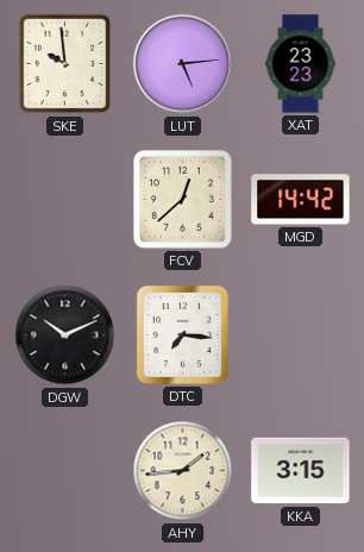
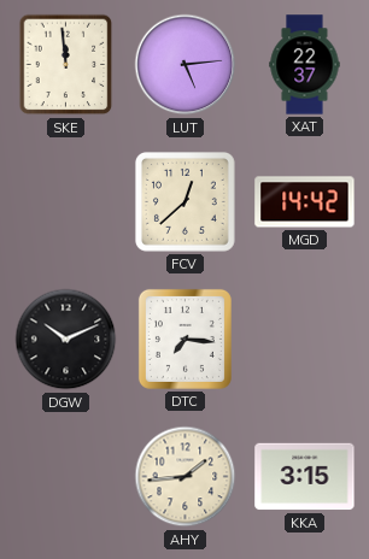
SKE: 9:59 -> 11:59 (66, 65)
XAT: 23:23 -> 22:37 (305, 65)
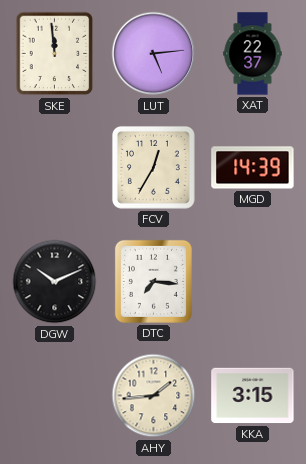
FCV: 12:38 -> 12:35 (153, 167)
MGD: 14:42 -> 14:39 (253, 168)
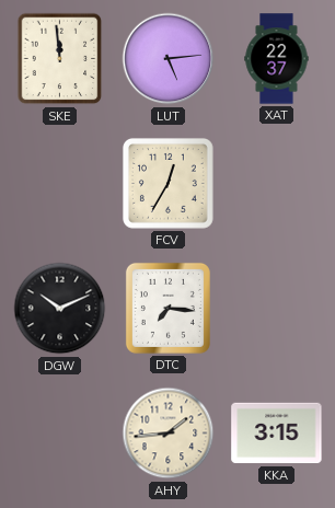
MGD: 14:39 -> none (253, 168)
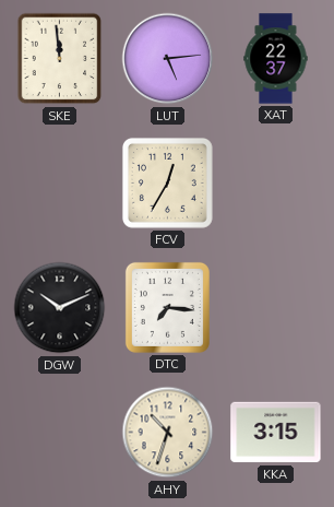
AHY: 1:44 -> 10:33 (168, 433)
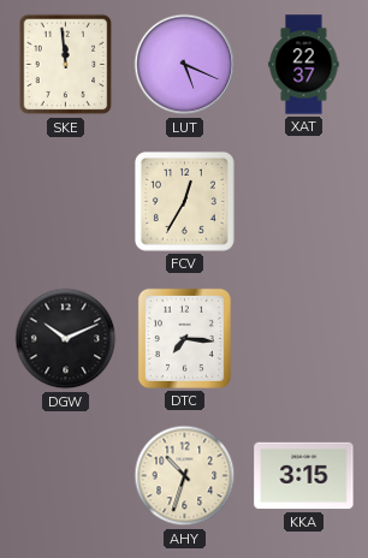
LUT: 5:14 -> 5:19 (185, 65)
